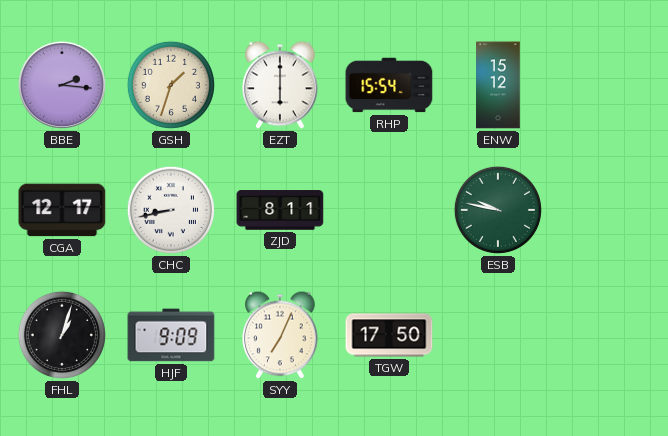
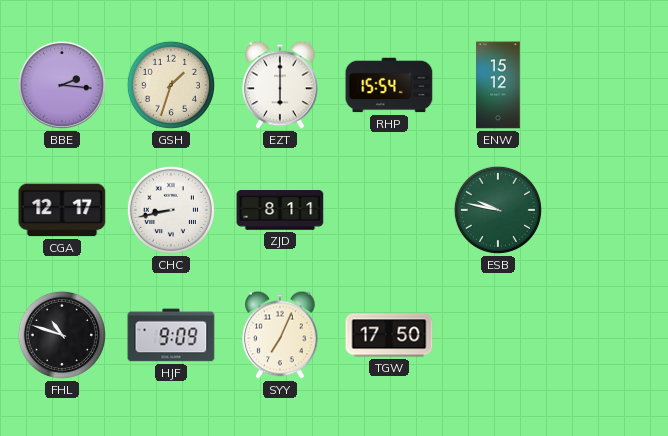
FHL: 1:03 -> 10:48 (62, 335)
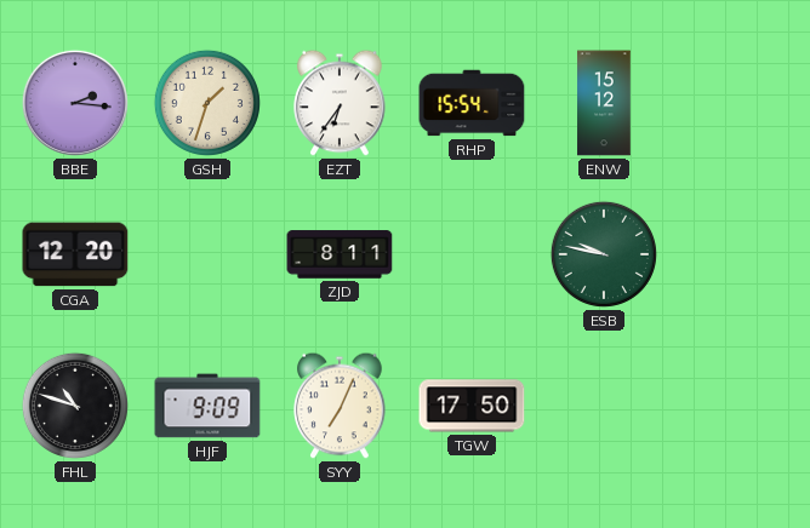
EZT: 6:00 -> 6:36 (340, 103)
CGA: 12:17 -> 12:20 (75, 254)
CHC: 8:43 -> none (171, 210)
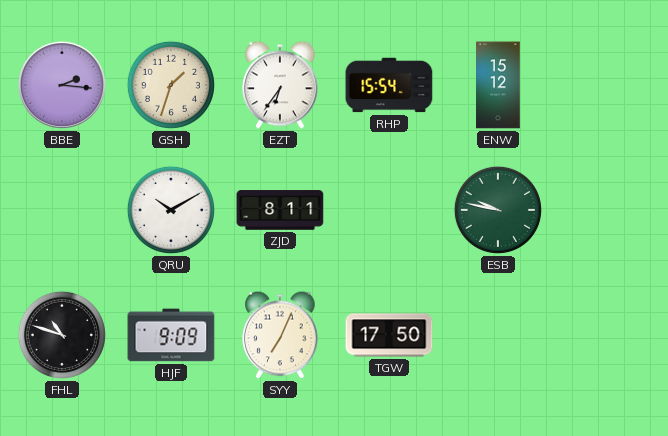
CGA: 12:20 -> none (75, 254)
QRU: none -> 10:10 (171, 210)
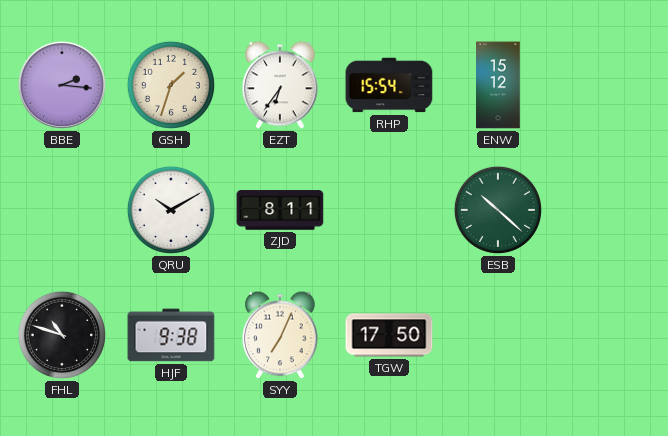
ESB: 9:47 -> 10:22 (498, 210)
HJF: 9:09 -> 9:38 (171, 335)
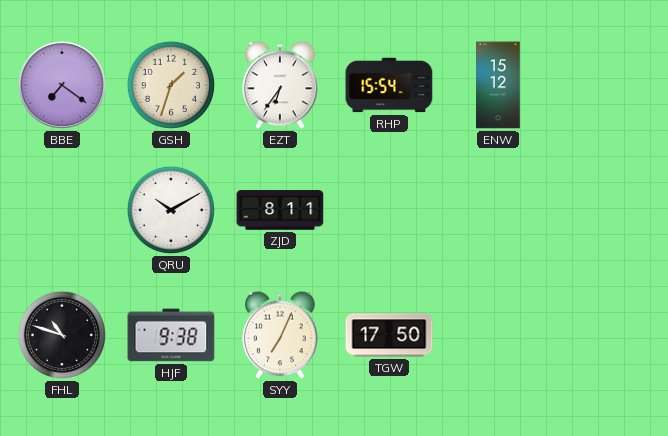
BBE: 2:16 -> 7:21 (62, 85)
ESB: 10:22 -> none (498, 210)
